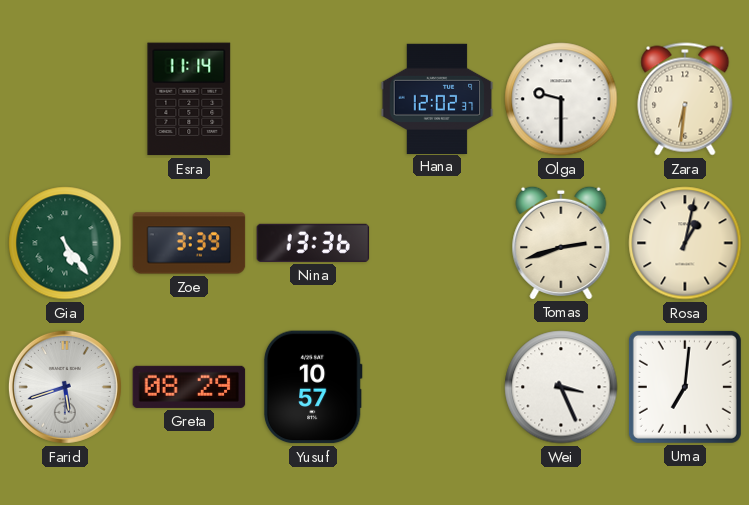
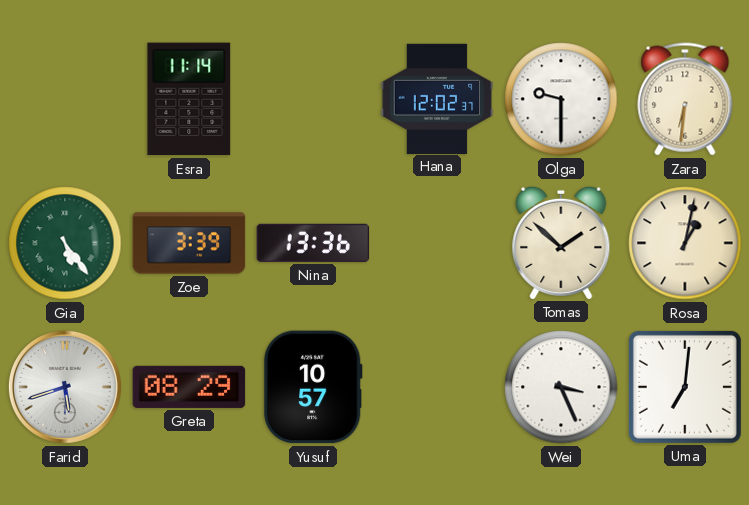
Tomas: 2:42 -> 1:52 (561, 242)
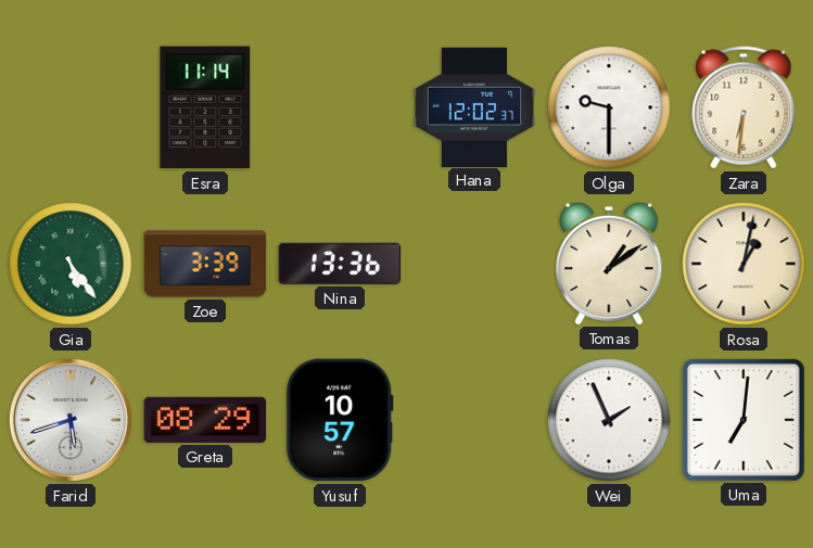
Tomas: 1:52 -> 1:09 (609, 263)
Wei: 3:26 -> 1:56 (609, 420)
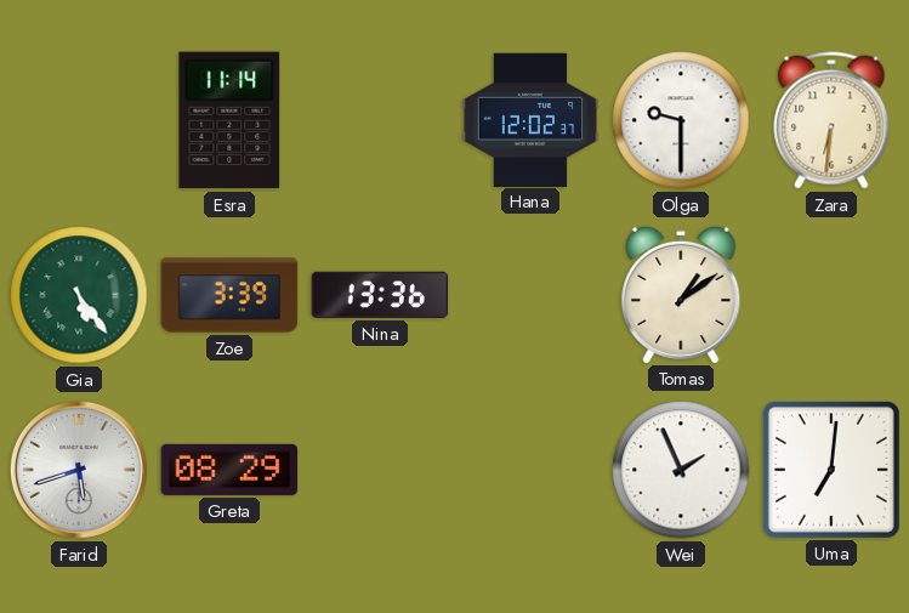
Rosa: 1:02 -> none (744, 264)
Yusuf: 10:57 -> none (340, 420)
